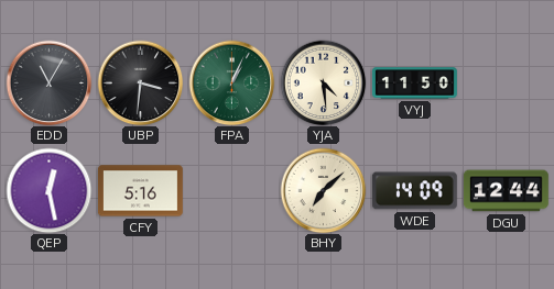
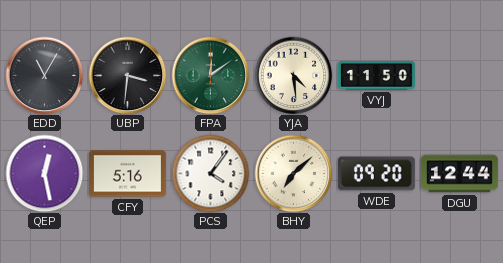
FPA: 1:04 -> 12:09 (210, 75)
PCS: none -> 4:06 (210, 173)
WDE: 14:09 -> 09:20 (376, 174)
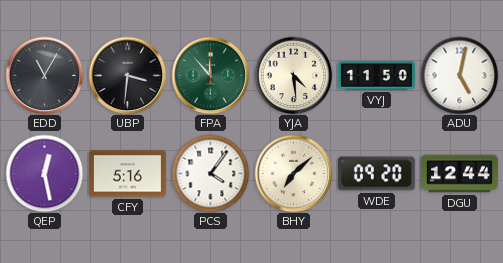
FPA: 12:09 -> 11:53 (210, 75)
ADU: none -> 5:02 (459, 75)
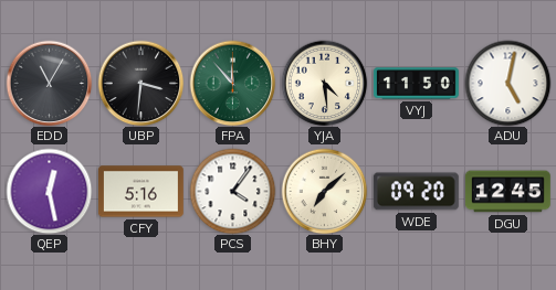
DGU: 12:44 -> 12:45 (507, 192)
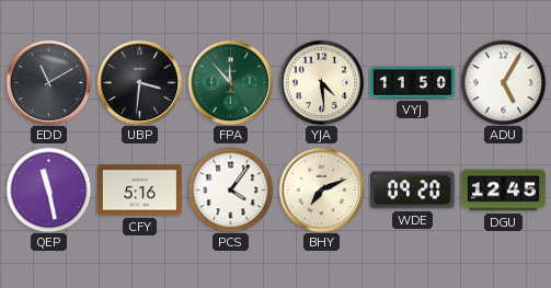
EDD: 11:05 -> 11:10 (48, 82)
ADU: 5:02 -> 5:05 (503, 82)
QEP: 12:28 -> 11:28 (48, 189)
BHY: 7:08 -> 7:11 (321, 189)
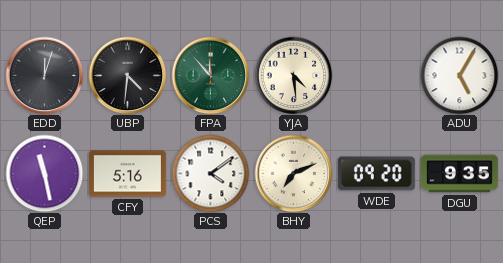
EDD: 11:10 -> 12:03 (44, 75)
UBP: 3:31 -> 4:31 (127, 75)
VYJ: 11:50 -> none (412, 83)
PCS: 4:06 -> 4:09 (210, 173)
DGU: 12:45 -> 9:35 (459, 174)
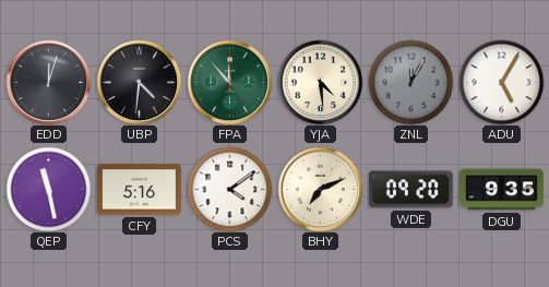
ZNL: none -> 12:05 (410, 82)
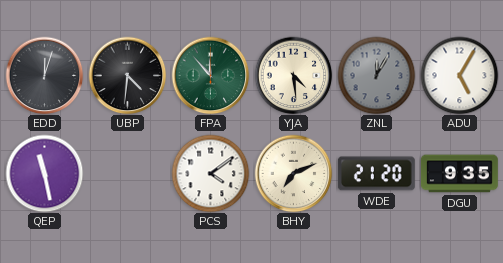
CFY: 5:16 -> none (139, 190)
WDE: 09:20 -> 21:20 (376, 174)
